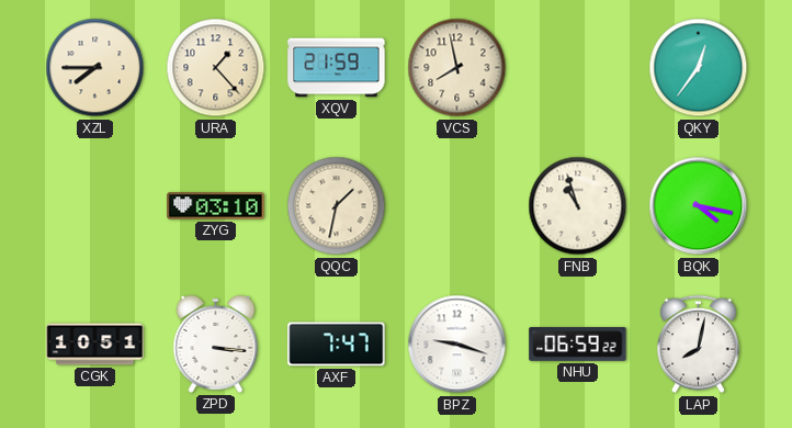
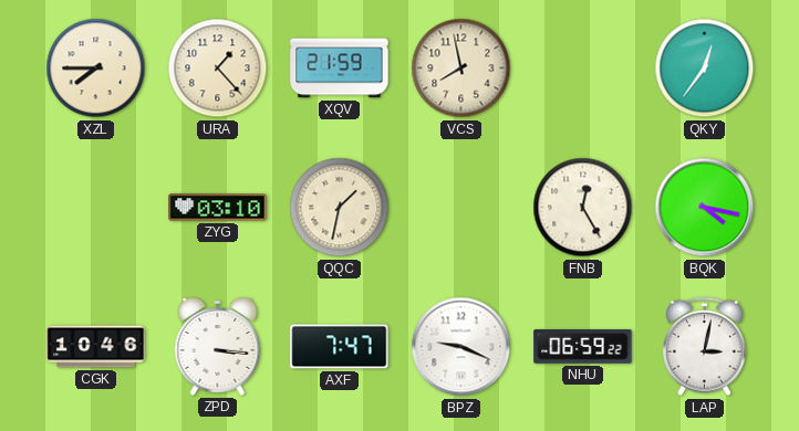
FNB: 10:57 -> 12:25 (583, 208)
CGK: 10:51 -> 10:46 (96, 347)
BPZ: 9:18 -> 9:19 (461, 347)
LAP: 8:02 -> 3:02 (705, 347)
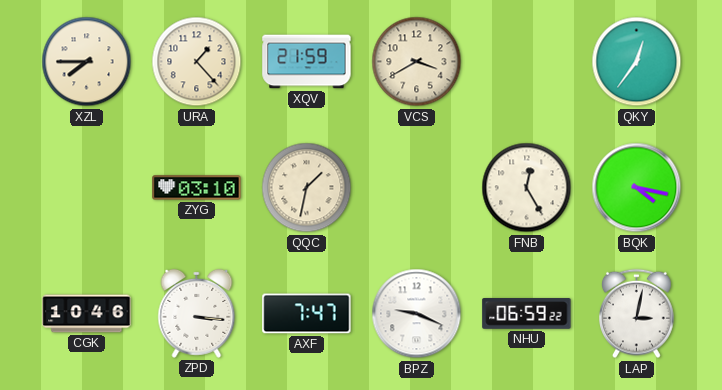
VCS: 7:58 -> 3:40 (417, 62)
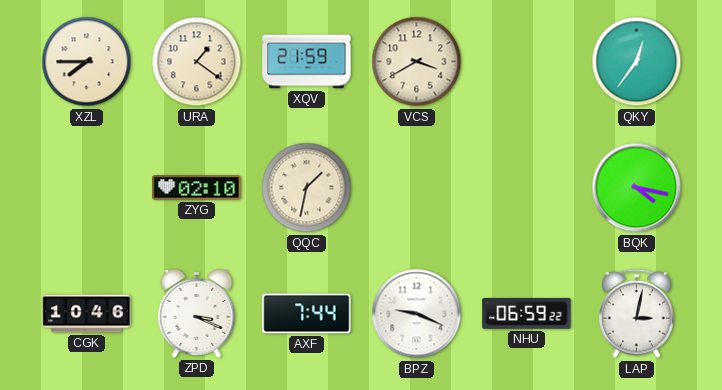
URA: 1:23 -> 1:21 (197, 62)
ZYG: 03:10 -> 02:10 (197, 188)
FNB: 12:25 -> none (527, 188)
ZPD: 3:16 -> 3:19 (197, 313)
AXF: 7:47 -> 7:44 (307, 314)
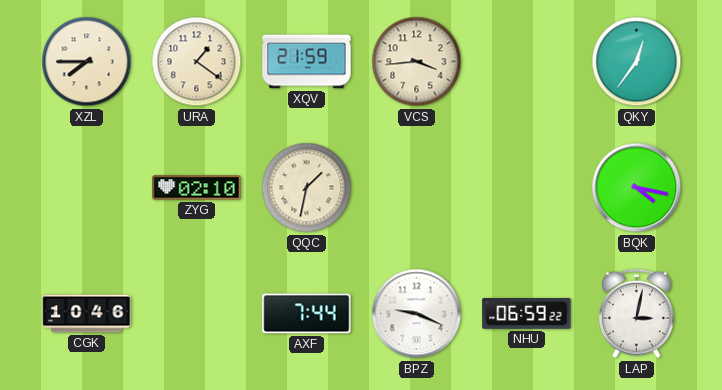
VCS: 3:40 -> 3:44 (417, 62)
ZPD: 3:19 -> none (197, 313)
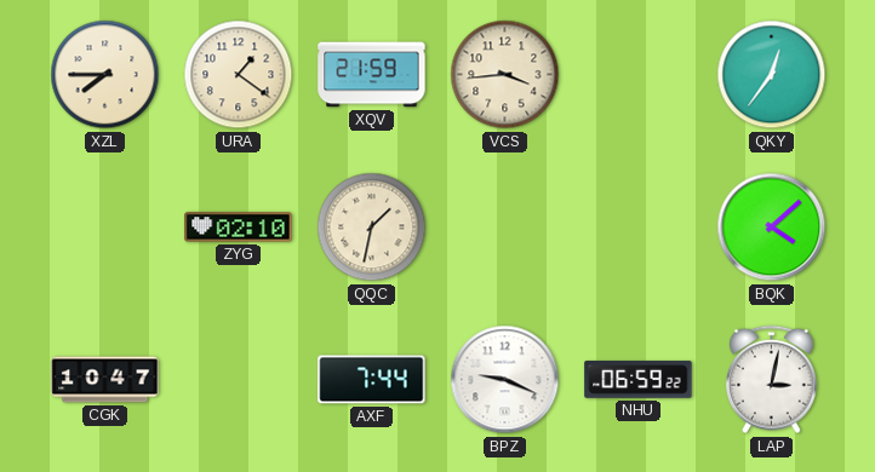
BQK: 4:17 -> 4:08 (772, 228)
CGK: 10:46 -> 10:47 (105, 380)
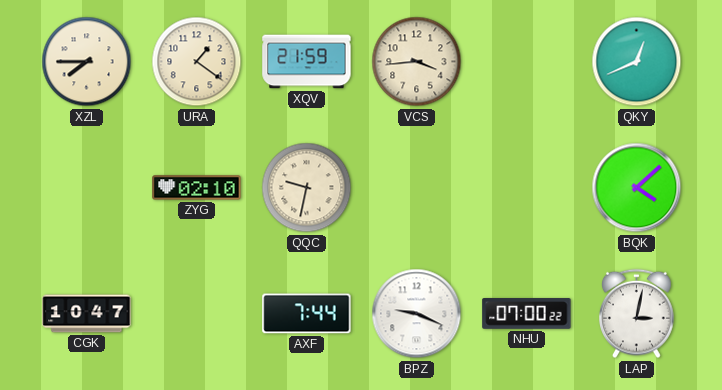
QKY: 12:36 -> 12:41 (637, 62)
QQC: 1:32 -> 9:32 (307, 188)
NHU: 06:59 -> 07:00 (527, 314)
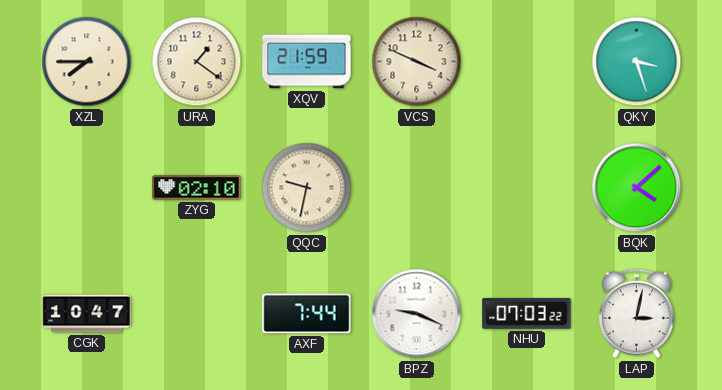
VCS: 3:44 -> 3:49 (417, 62)
QKY: 12:41 -> 3:27 (637, 62)
NHU: 07:00 -> 07:03 (527, 314)
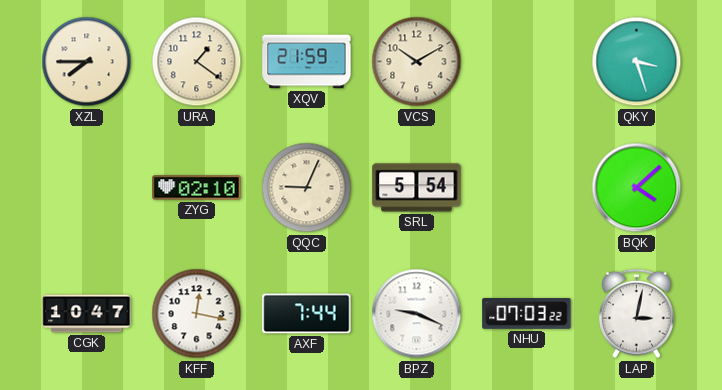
VCS: 3:49 -> 10:10 (417, 62)
QQC: 9:32 -> 9:04 (307, 188)
SRL: none -> 5:54 (417, 188)
KFF: none -> 12:17 (197, 314)
